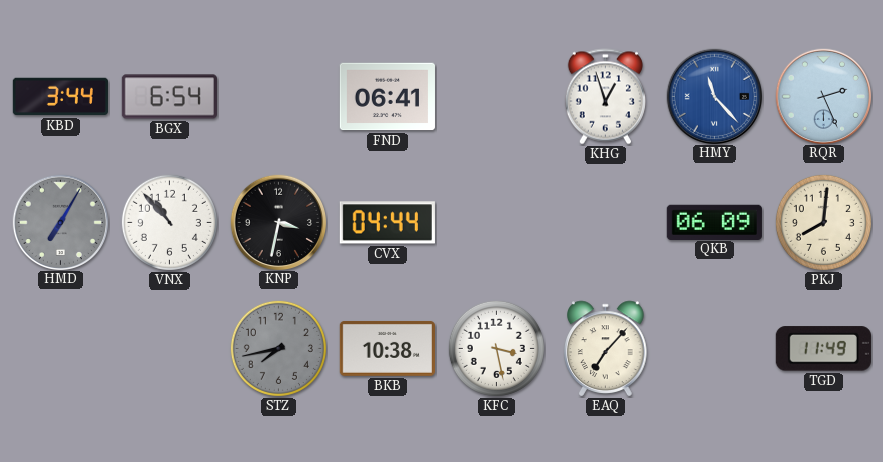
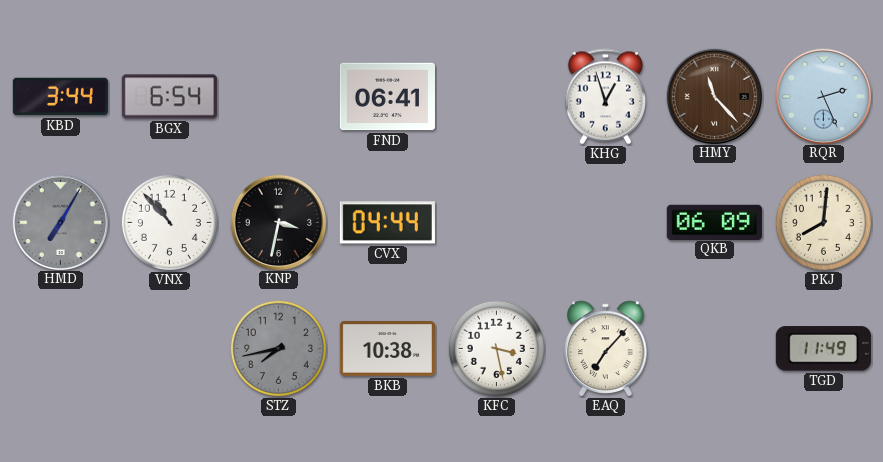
HMY dial: blue -> brown (714, 96)
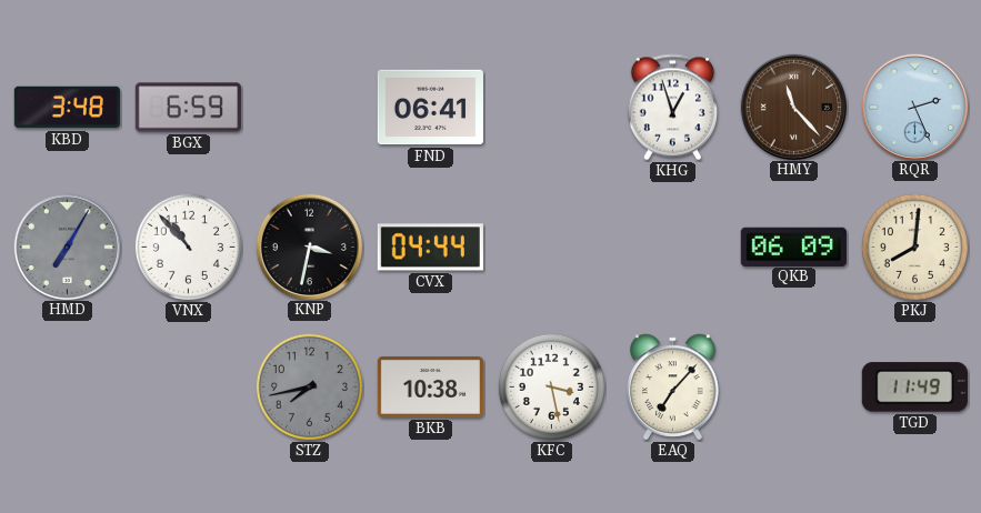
KBD: 3:44 -> 3:48 (67, 108)
BGX: 6:54 -> 6:59 (188, 108)
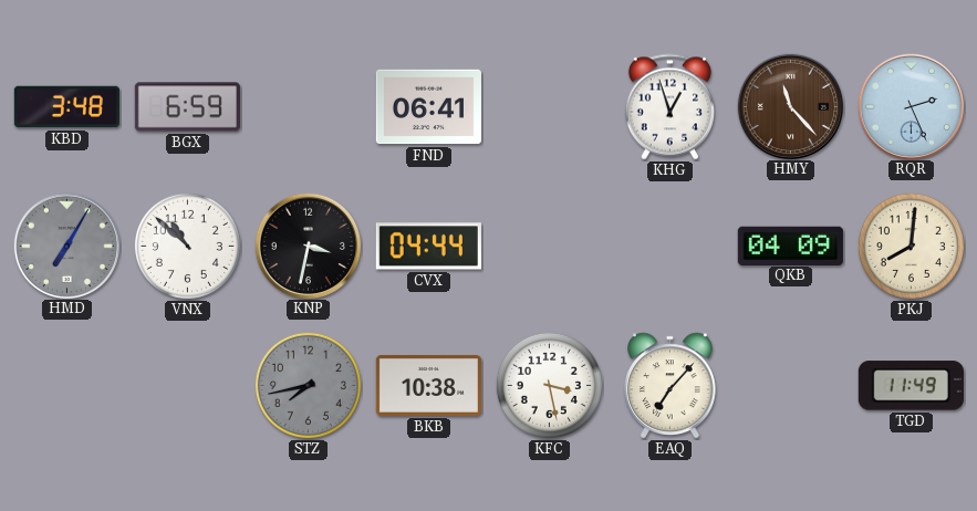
VNX: 10:53 -> 10:52 (187, 246)
QKB: 06:09 -> 04:09 (790, 246)
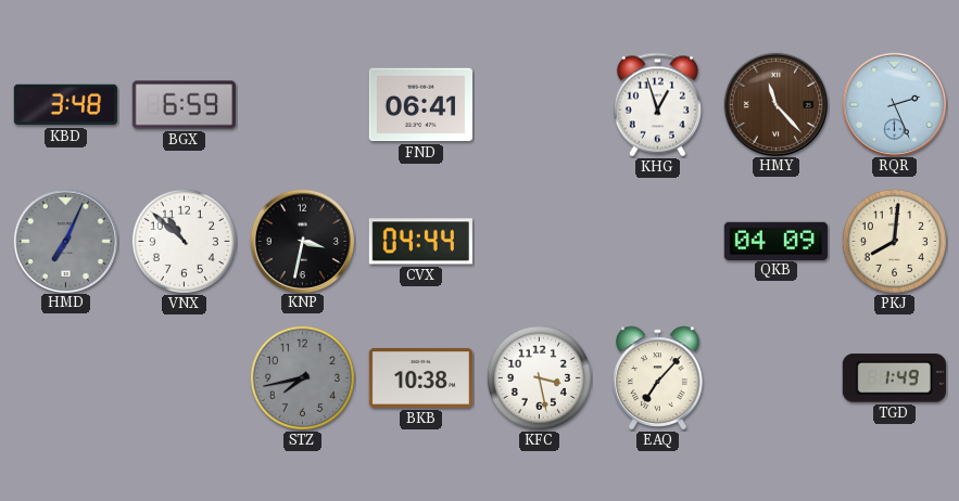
HMD: 7:05 -> 7:04 (65, 241)
TGD: 11:49 -> 1:49 (894, 378)
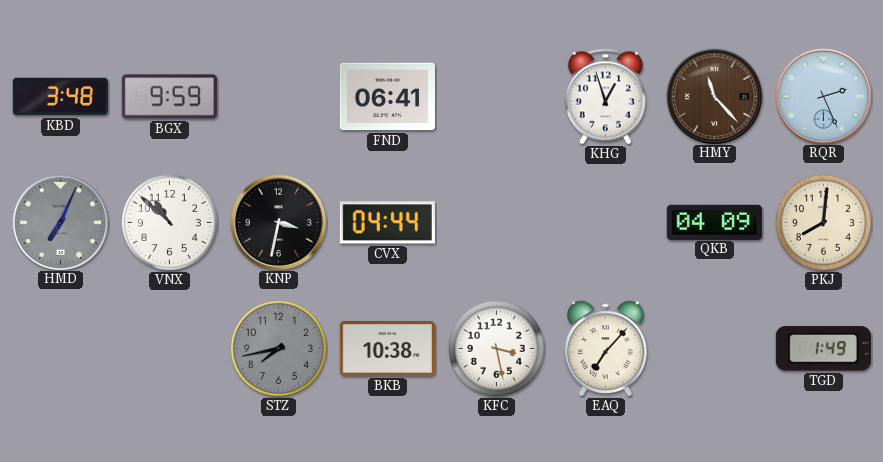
BGX: 6:59 -> 9:59 (169, 97)
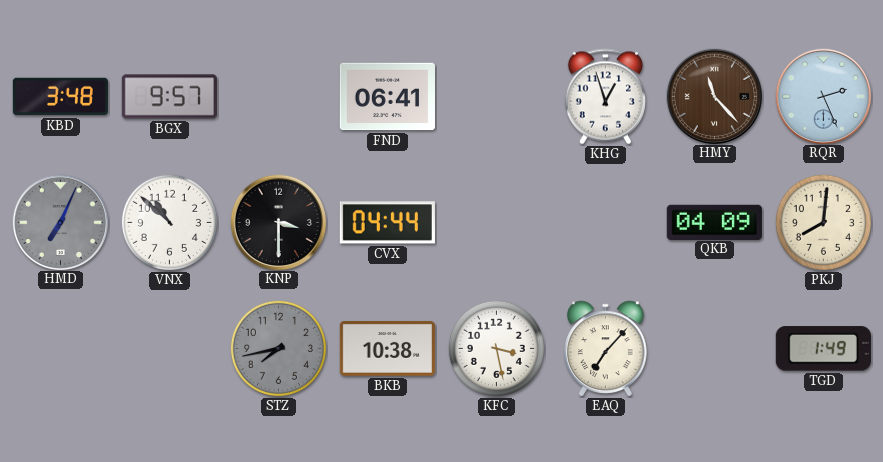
BGX: 9:59 -> 9:57 (169, 97)
KNP: 3:32 -> 3:30 (278, 222)
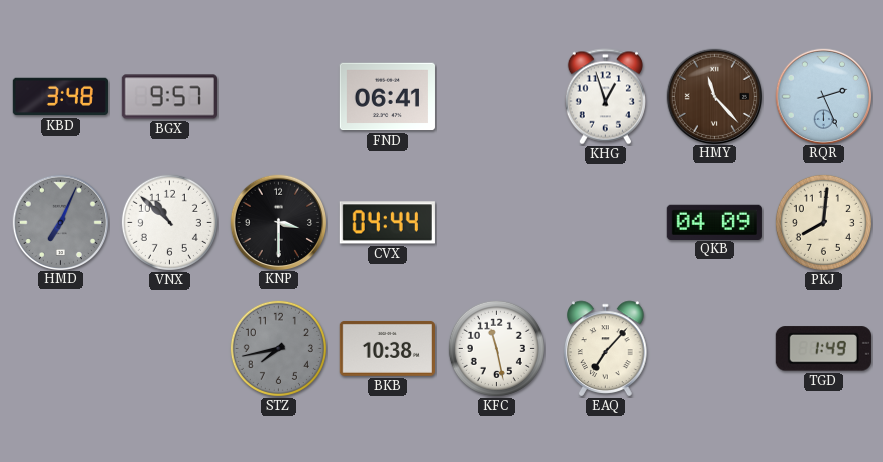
KFC: 3:28 -> 11:28 (496, 348)
